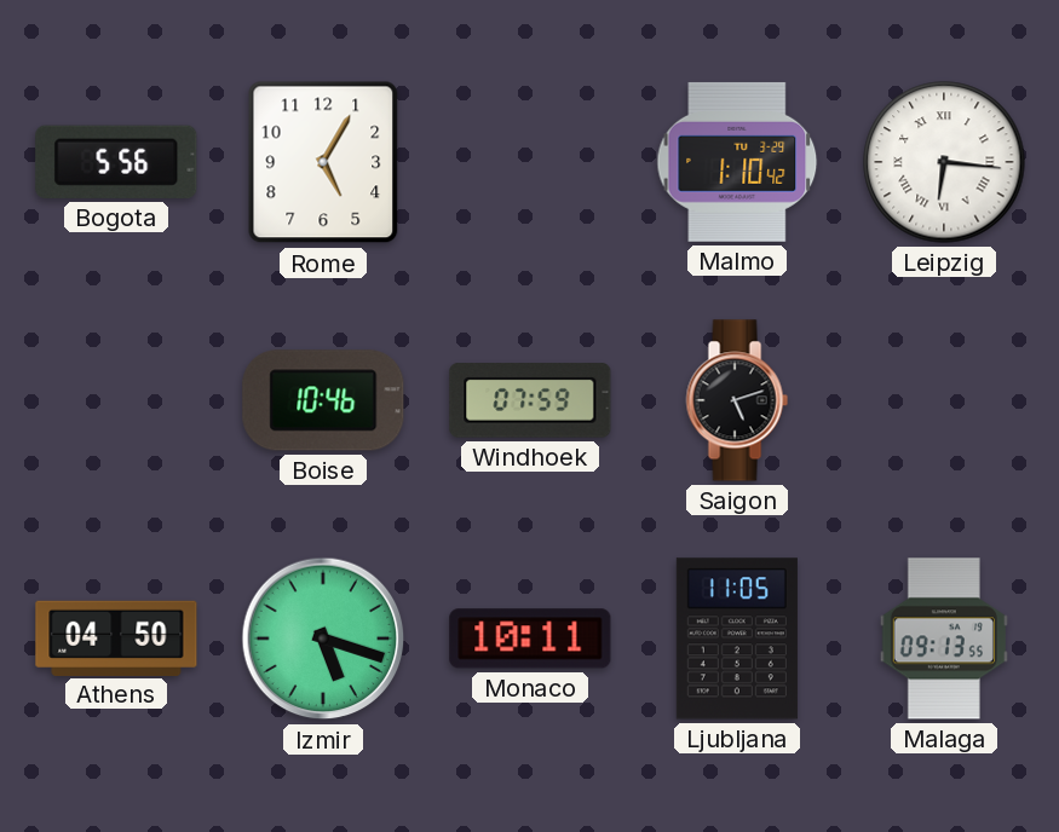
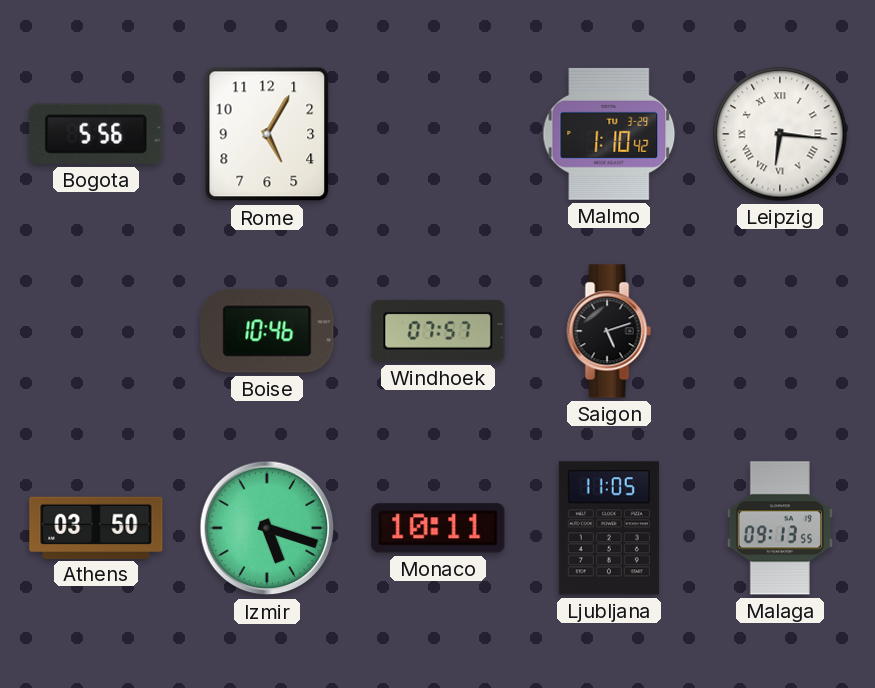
Windhoek: 07:59 -> 07:57 (438, 331)
Athens: 04:50 -> 03:50 (96, 527)
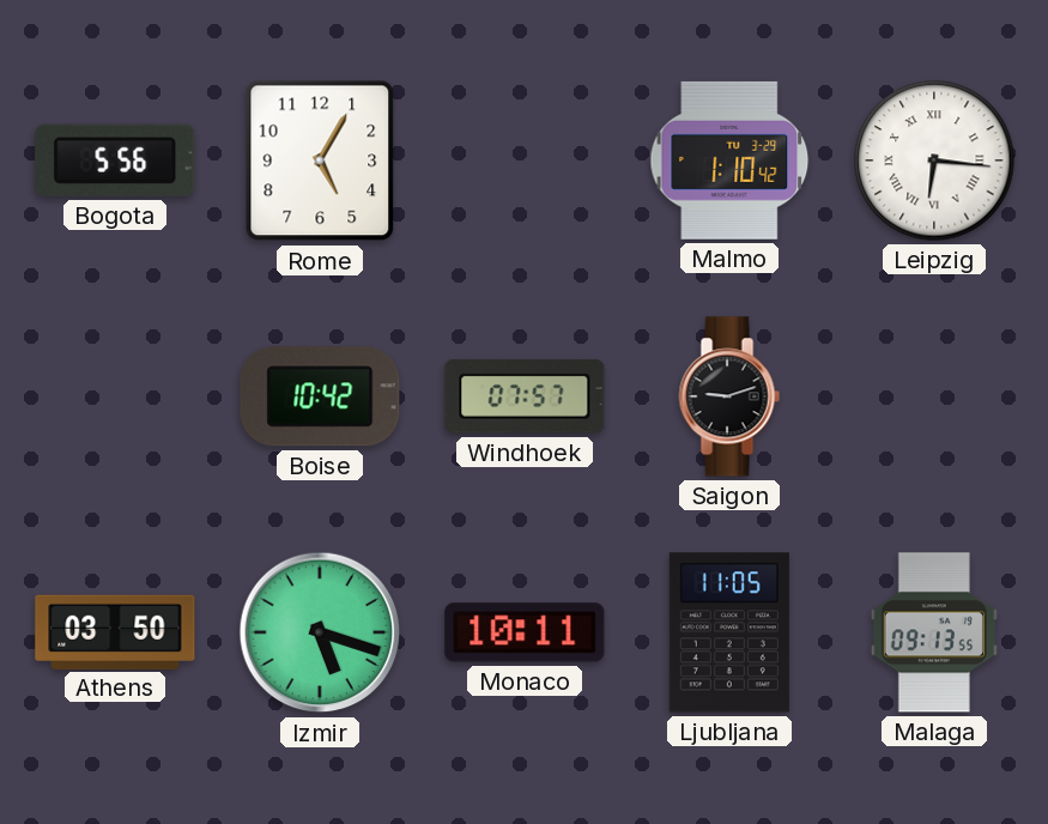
Boise: 10:46 -> 10:42 (320, 396)
Saigon: 5:12 -> 9:12 (729, 396)
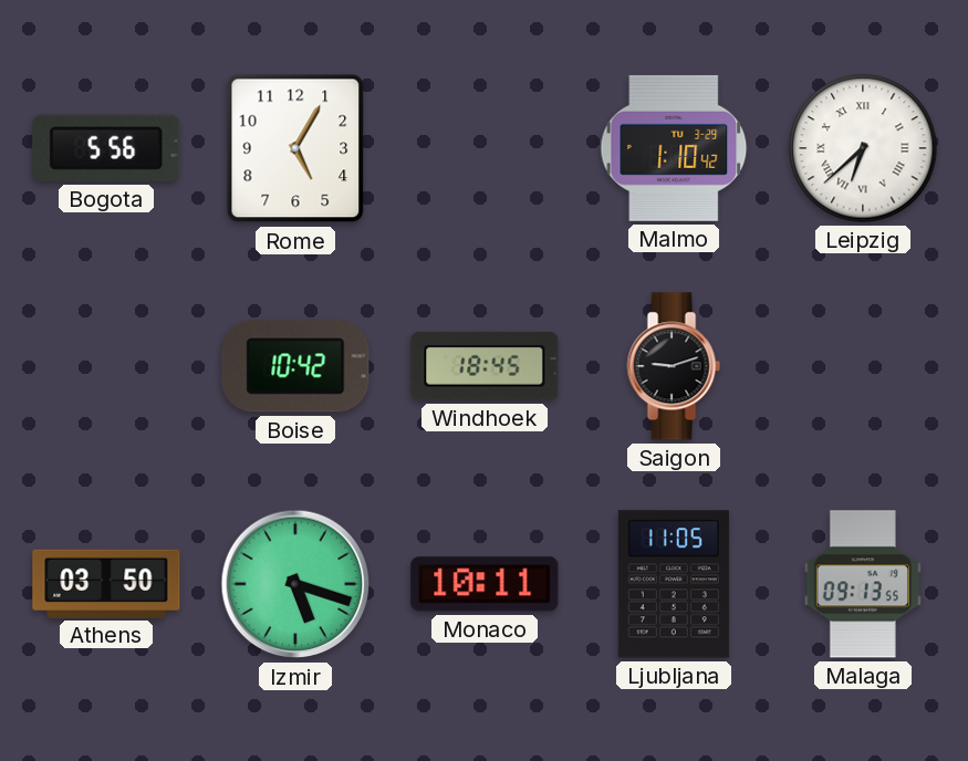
Leipzig: 6:16 -> 6:38 (863, 148)
Windhoek: 07:57 -> 18:45 (485, 366)
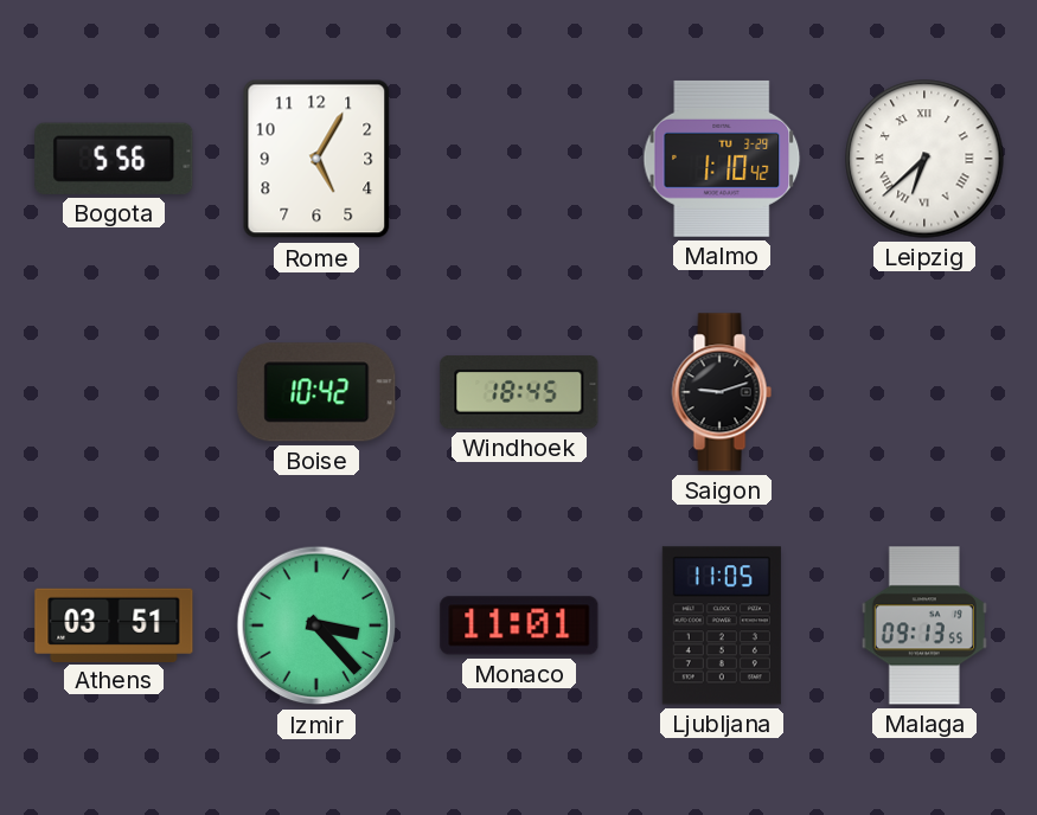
Athens: 03:50 -> 03:51 (114, 624)
Izmir: 5:18 -> 3:23 (316, 625)
Monaco: 10:11 -> 11:01 (519, 625)
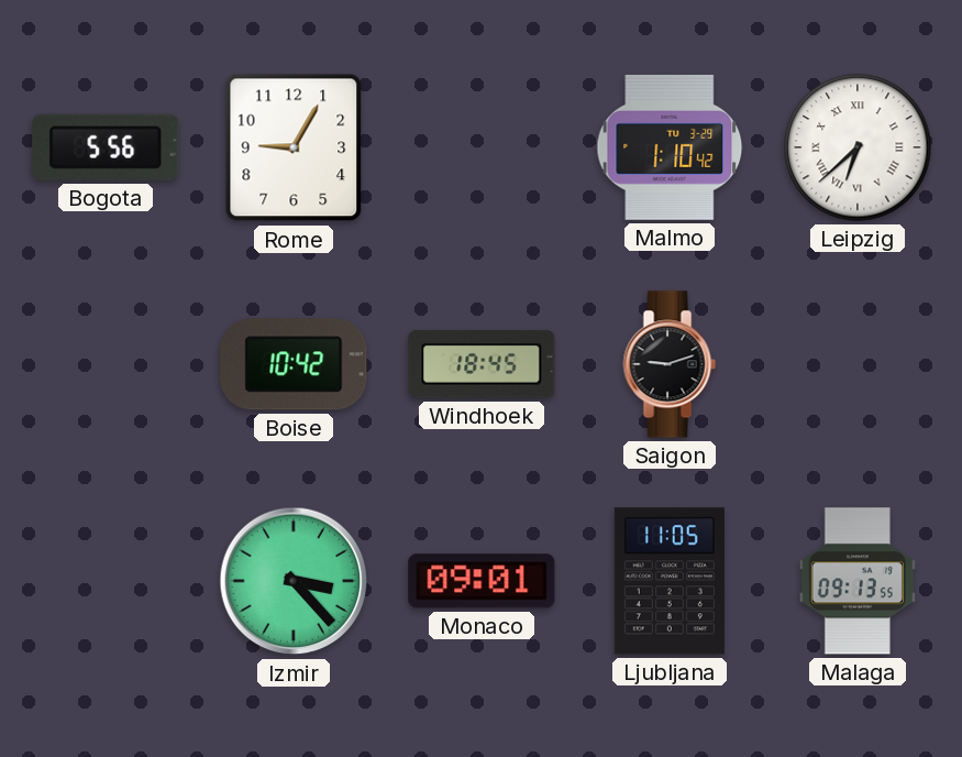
Rome: 5:05 -> 9:05 (294, 147)
Athens: 03:51 -> none (114, 624)
Monaco: 11:01 -> 09:01 (482, 581)
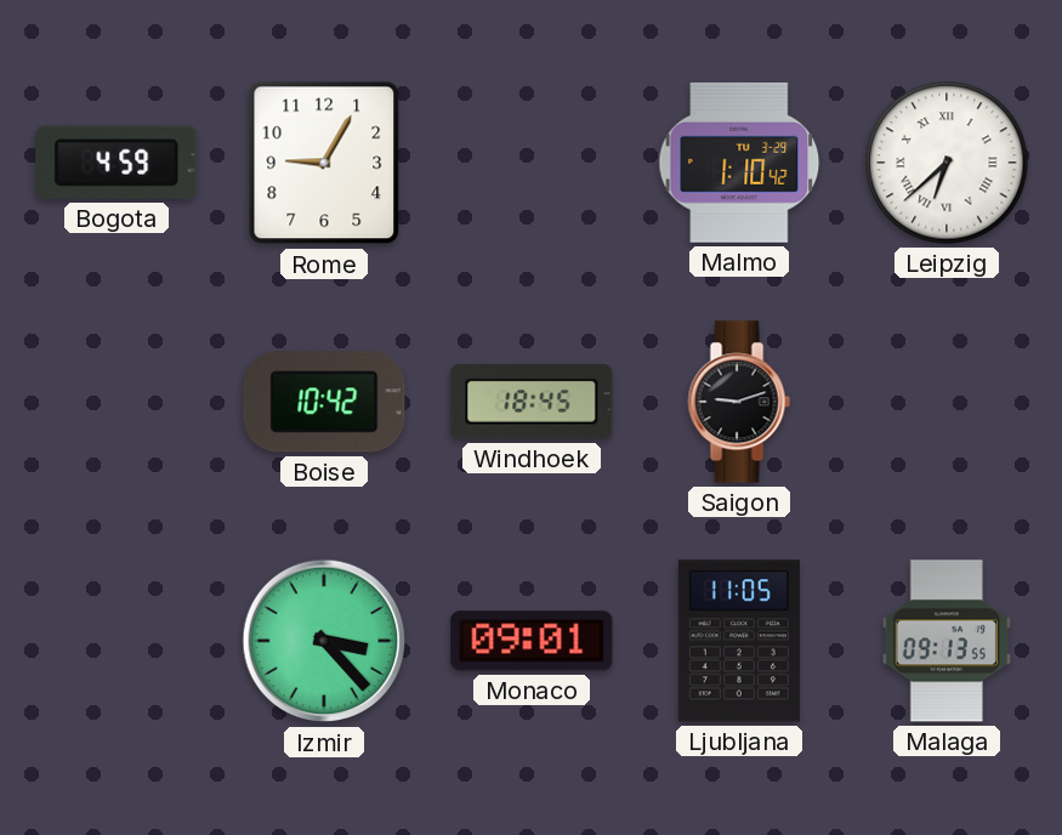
Bogota: 5:56 -> 4:59 (117, 163)
